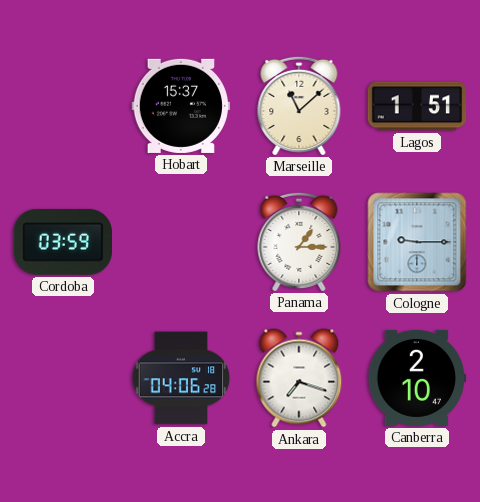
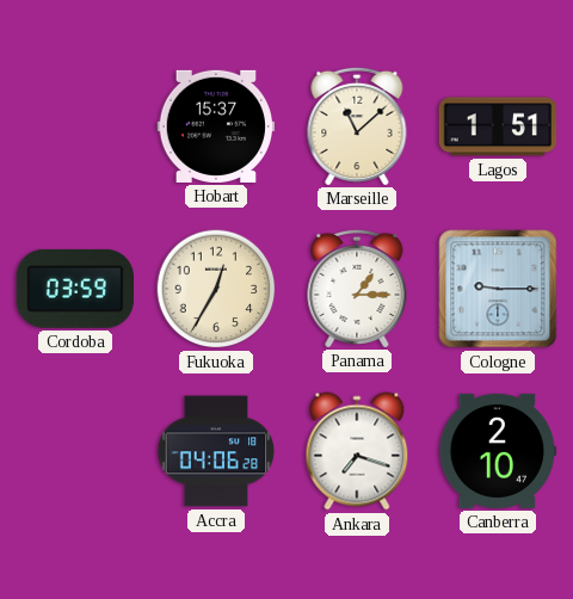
Fukuoka: none -> 12:35 (216, 289)
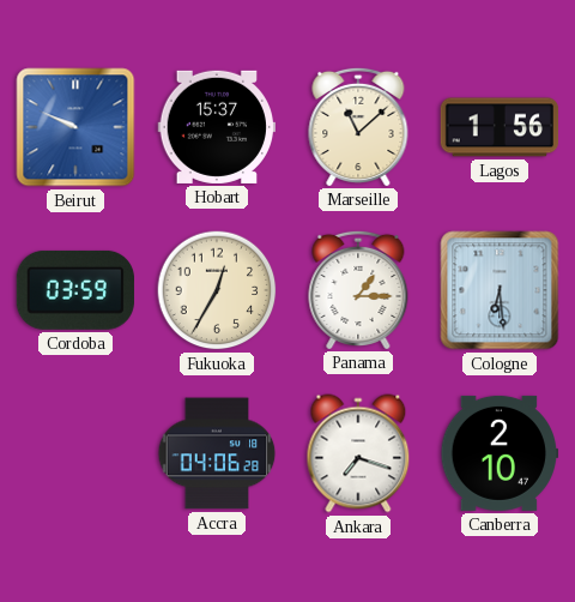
Beirut: none -> 9:49 (75, 127)
Lagos: 1:51 -> 1:56 (500, 127)
Cologne: 9:15 -> 6:29 (500, 290)
